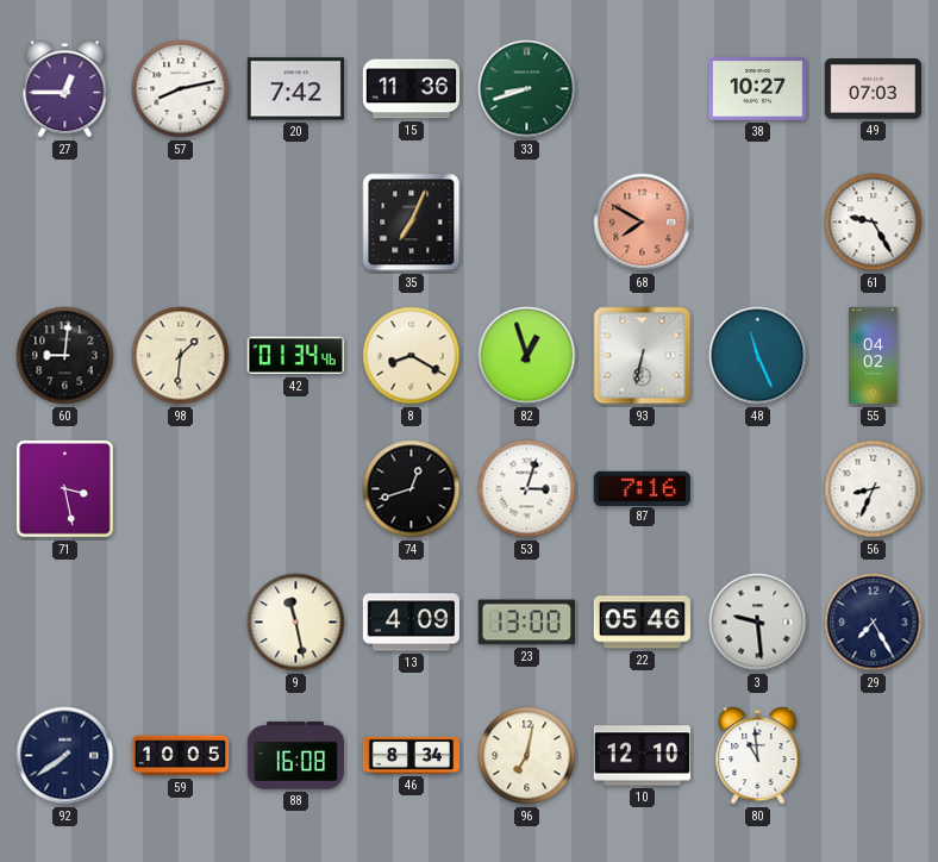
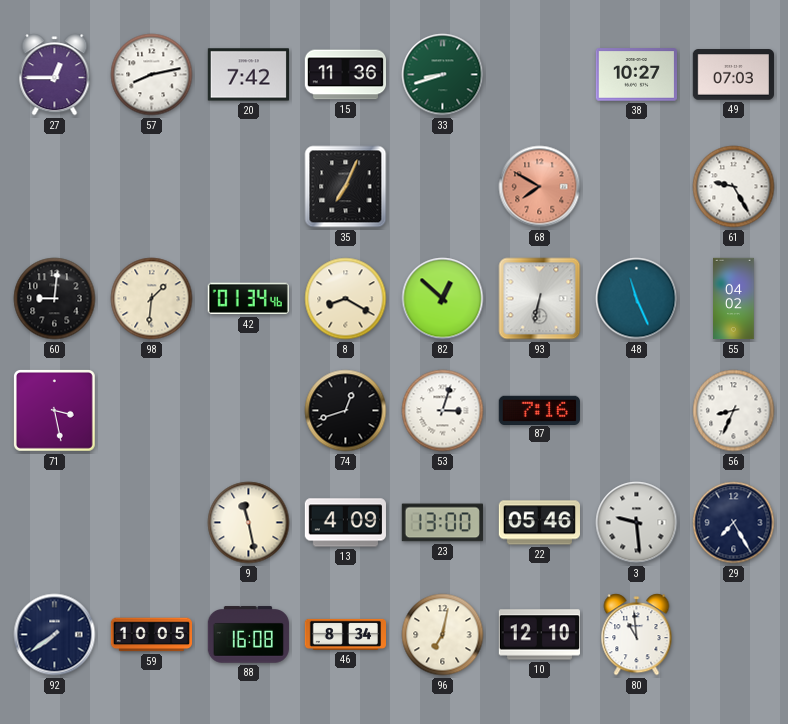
82: 12:57 -> 12:52 (443, 299)
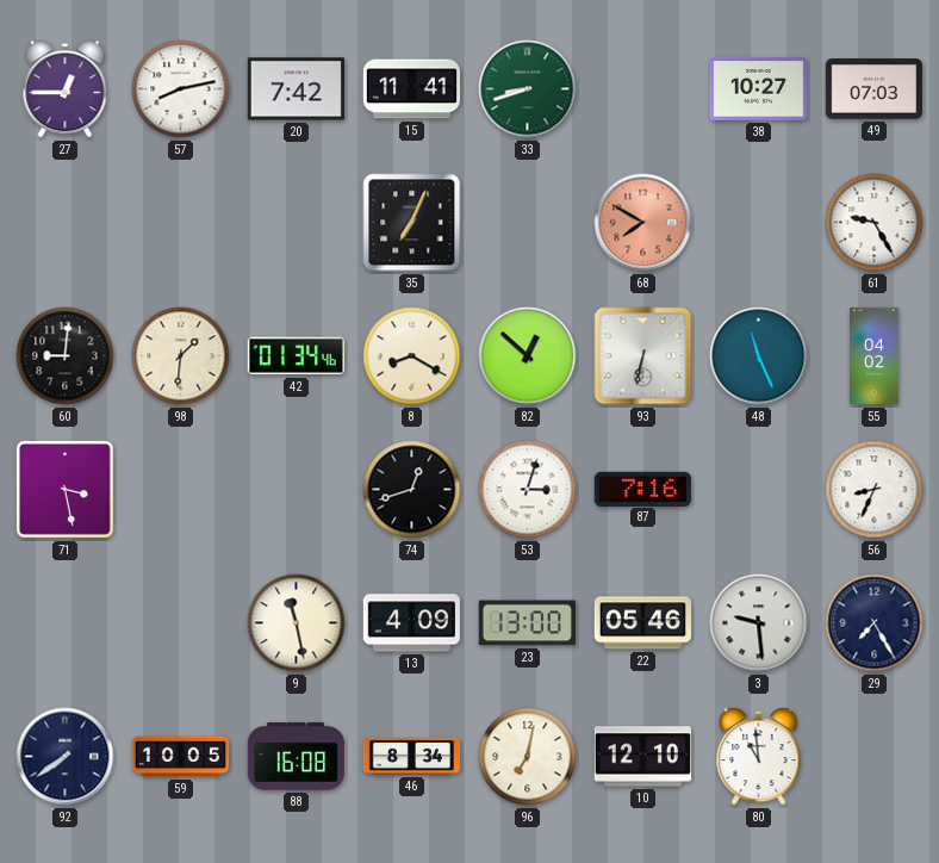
15: 11:36 -> 11:41 (411, 89)
